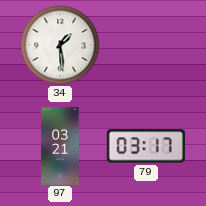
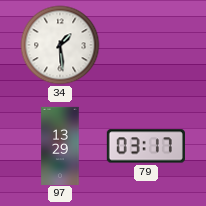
97: 03:21 -> 13:29 (60, 145)
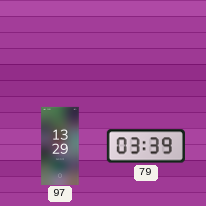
34: 1:29 -> none (60, 45)
79: 03:17 -> 03:39 (146, 146)
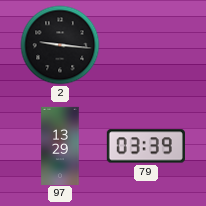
2: none -> 9:16 (60, 45)
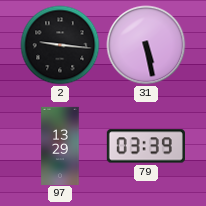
31: none -> 5:28 (146, 45)
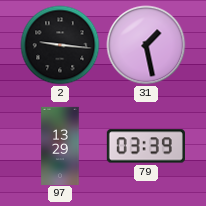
31: 5:28 -> 1:28 (146, 45)
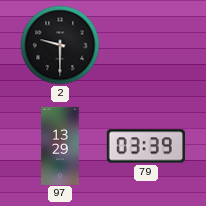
2: 9:16 -> 9:30 (60, 45)
31: 1:28 -> none (146, 45)
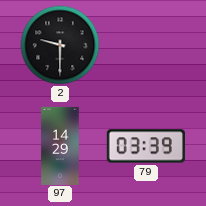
97: 13:29 -> 14:29 (60, 145)
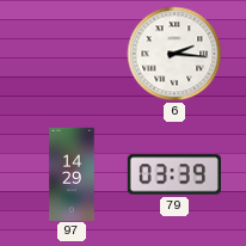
2: 9:30 -> none (60, 45)
6: none -> 2:16 (174, 54)
